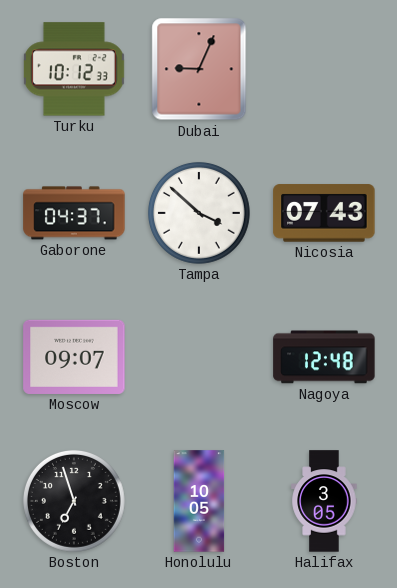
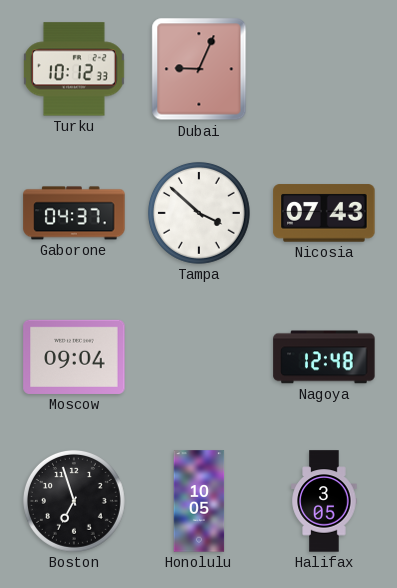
Moscow: 09:07 -> 09:04 (74, 357)
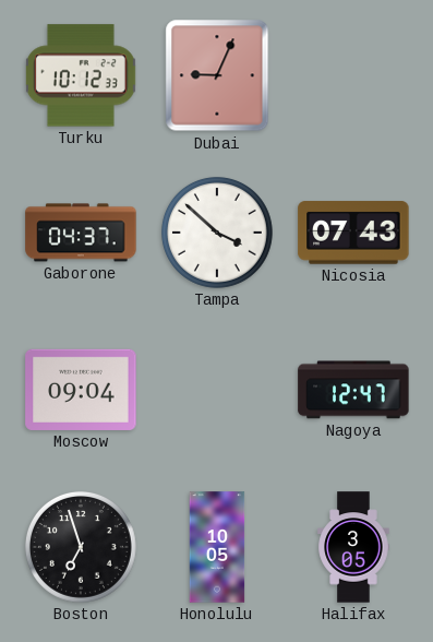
Nagoya: 12:48 -> 12:47 (353, 390)
